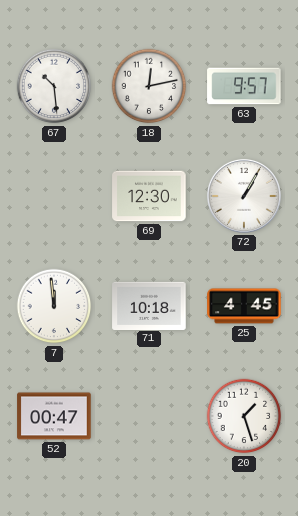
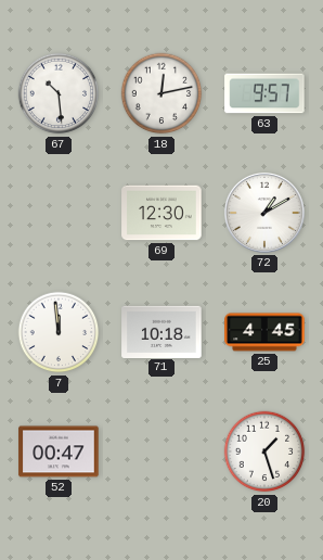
72: 1:05 -> 1:10 (264, 213)
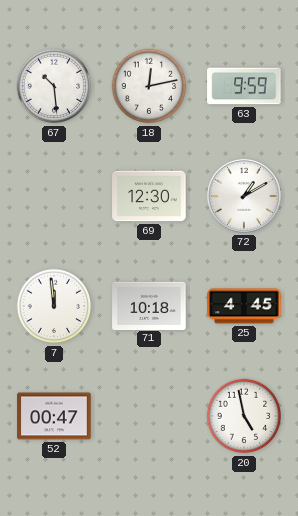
63: 9:57 -> 9:59 (244, 86)
20: 1:27 -> 4:58 (244, 416)
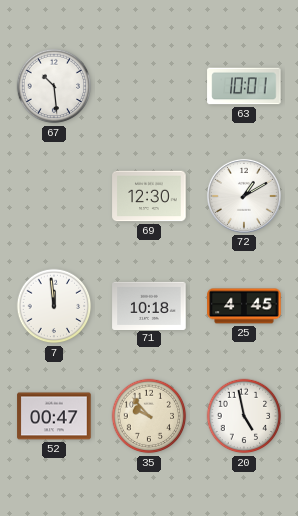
18: 12:13 -> none (149, 86)
63: 9:59 -> 10:01 (244, 86)
35: none -> 9:53 (149, 416)
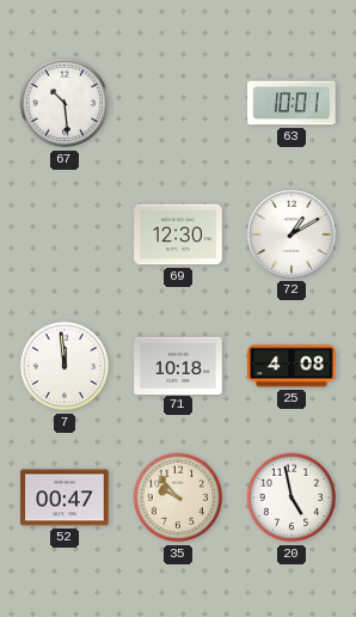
25: 4:45 -> 4:08 (291, 366)
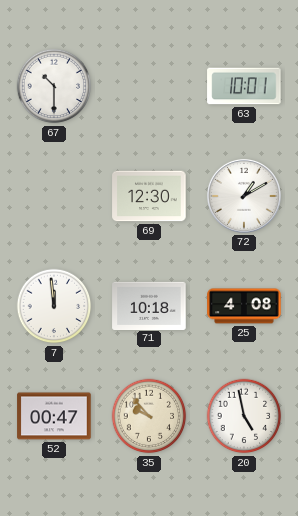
67: 10:29 -> 10:30 (54, 86)
